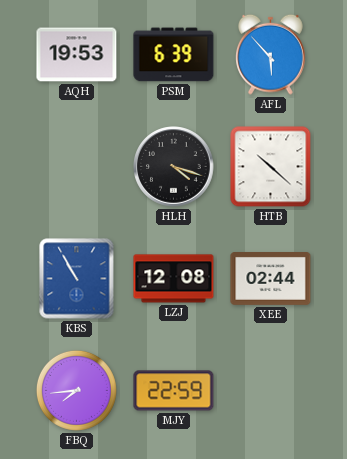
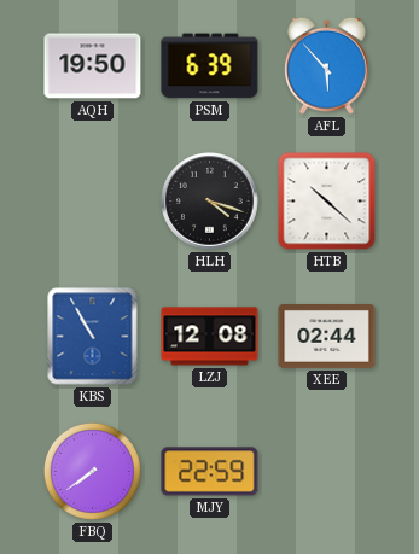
AQH: 19:53 -> 19:50 (93, 66)
FBQ: 7:44 -> 7:39 (92, 471)
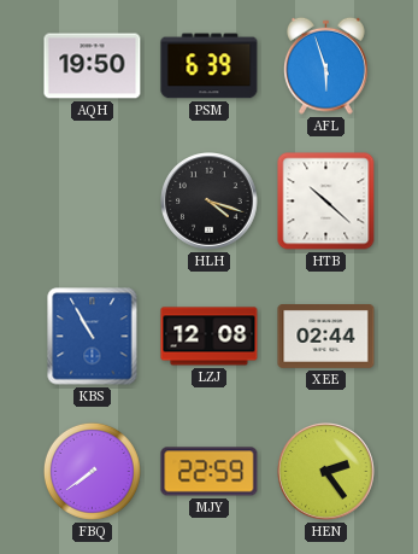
AFL: 5:53 -> 5:57 (326, 65)
HEN: none -> 2:24 (326, 472)
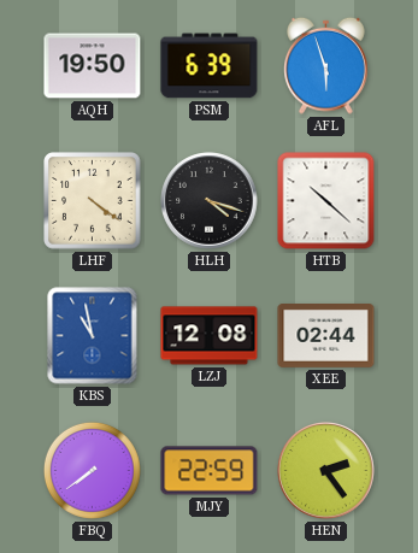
LHF: none -> 4:21 (93, 201)
KBS: 10:55 -> 10:58 (93, 336)
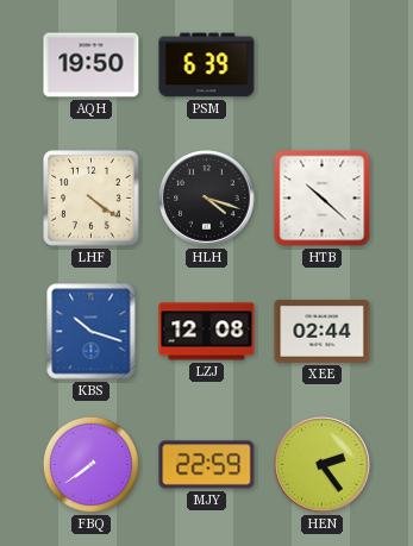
AFL: 5:57 -> none (326, 65)
KBS: 10:58 -> 10:18 (92, 332)
